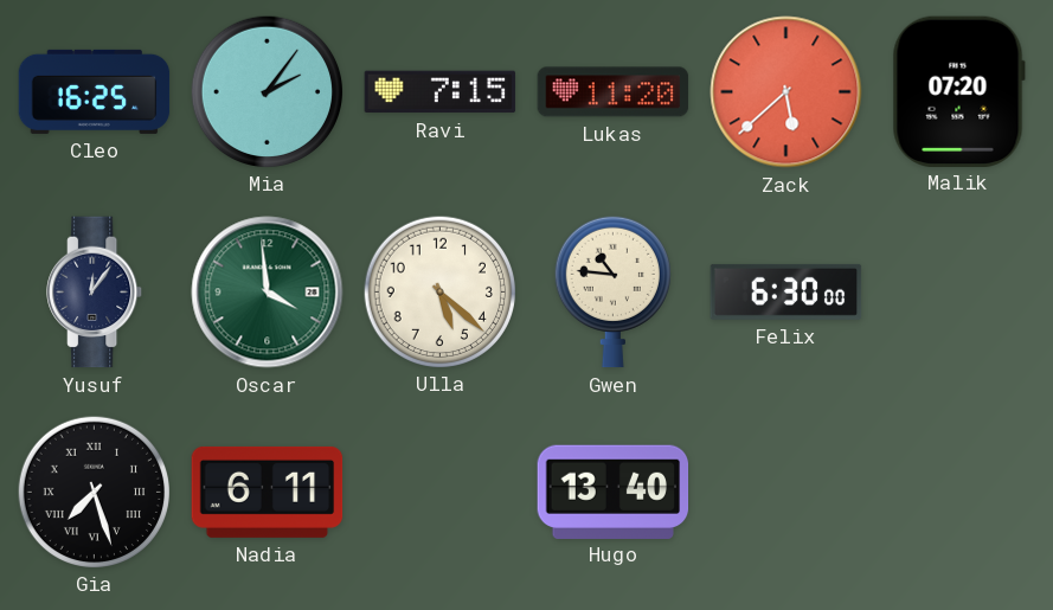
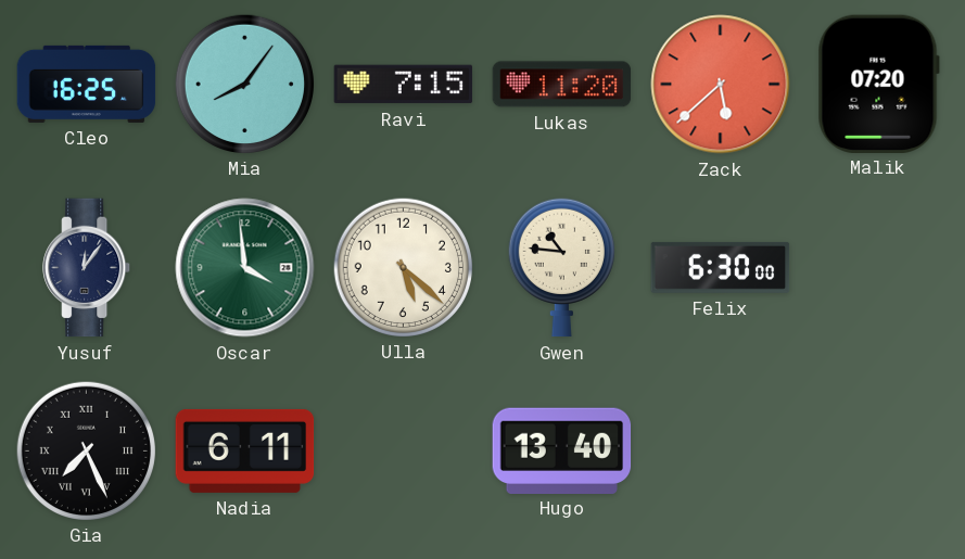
Mia: 2:06 -> 8:06 (244, 84)
Gia: 7:27 -> 7:26 (86, 450)
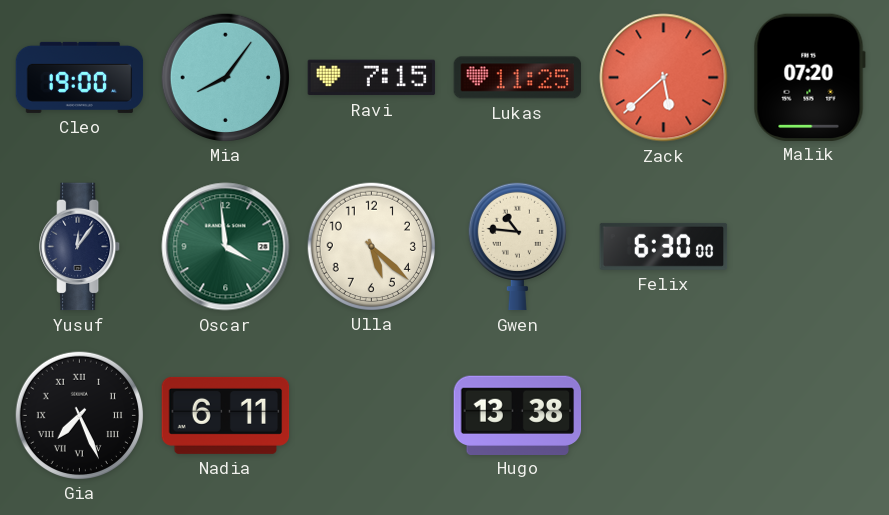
Cleo: 16:25 -> 19:00 (80, 77)
Lukas: 11:20 -> 11:25 (518, 78)
Hugo: 13:40 -> 13:38 (518, 415)
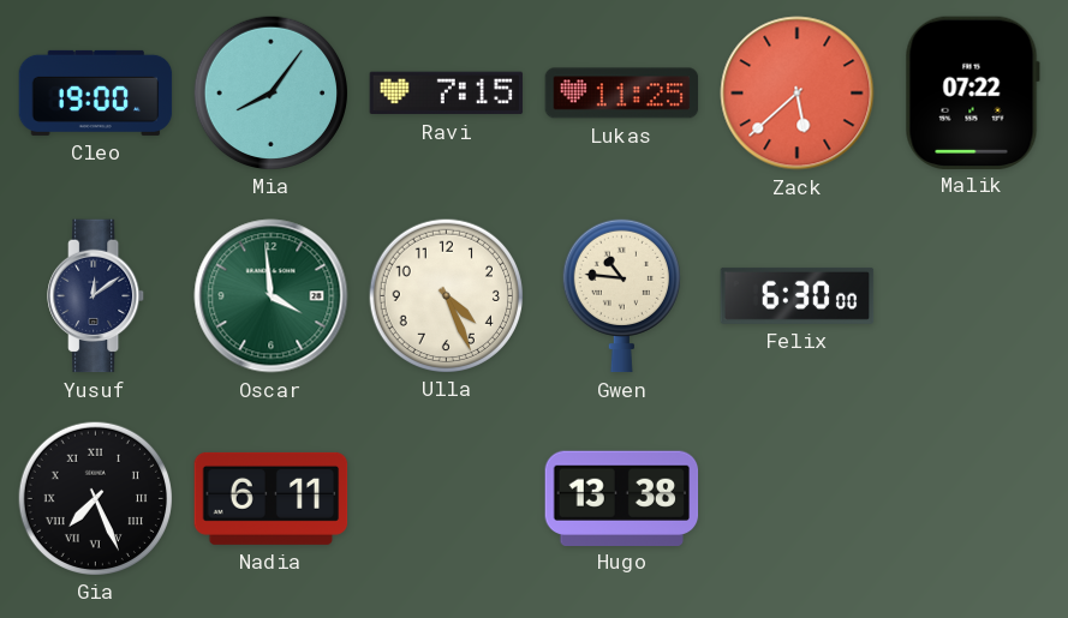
Malik: 07:20 -> 07:22 (972, 92)
Yusuf: 12:06 -> 12:09 (96, 296)
Ulla: 5:22 -> 4:26 (446, 295)
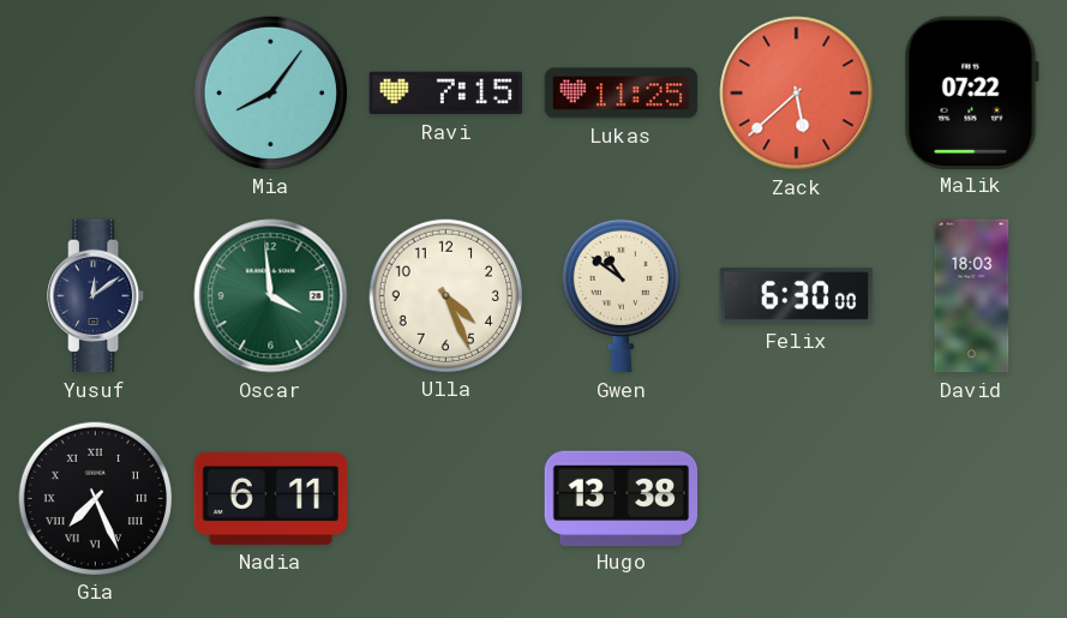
Cleo: 19:00 -> none (96, 92)
Gwen: 10:46 -> 10:51 (621, 295)
David: none -> 18:03 (972, 296)
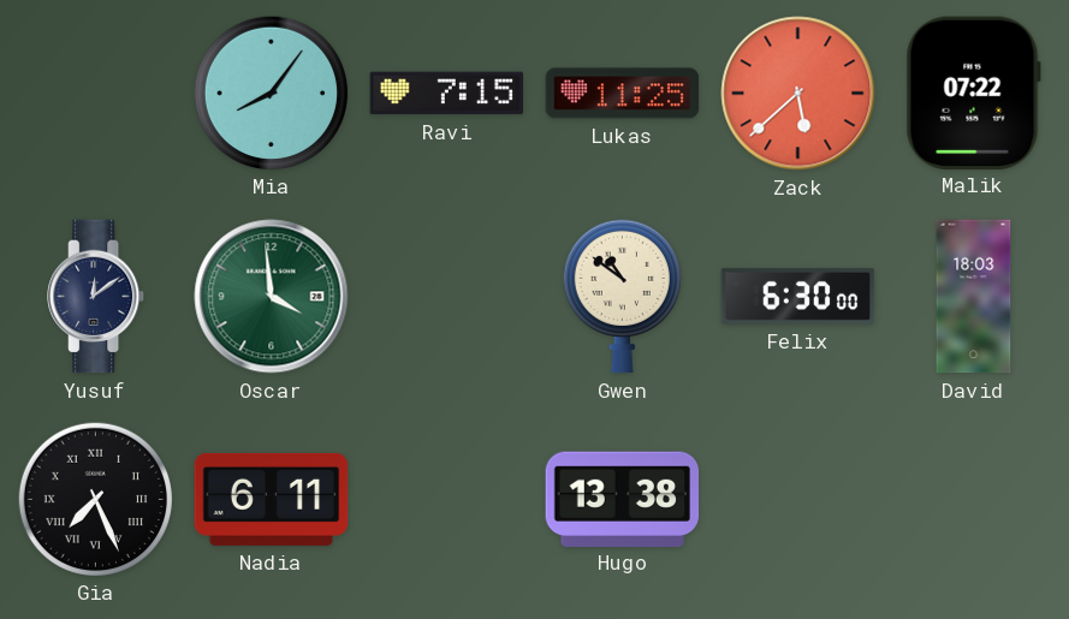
Ulla: 4:26 -> none (445, 295)
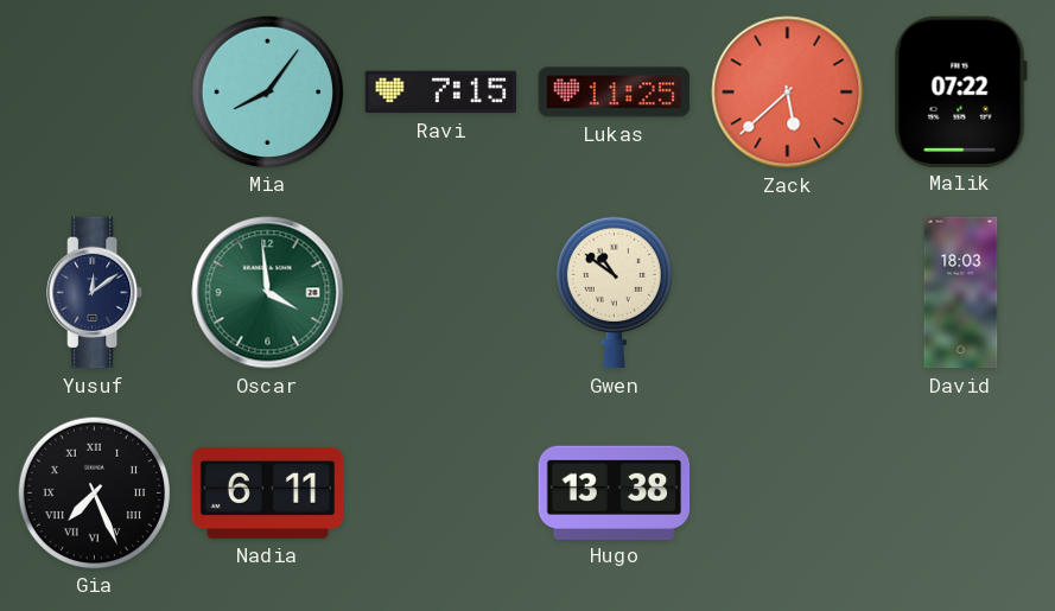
Felix: 6:30 -> none (798, 296)
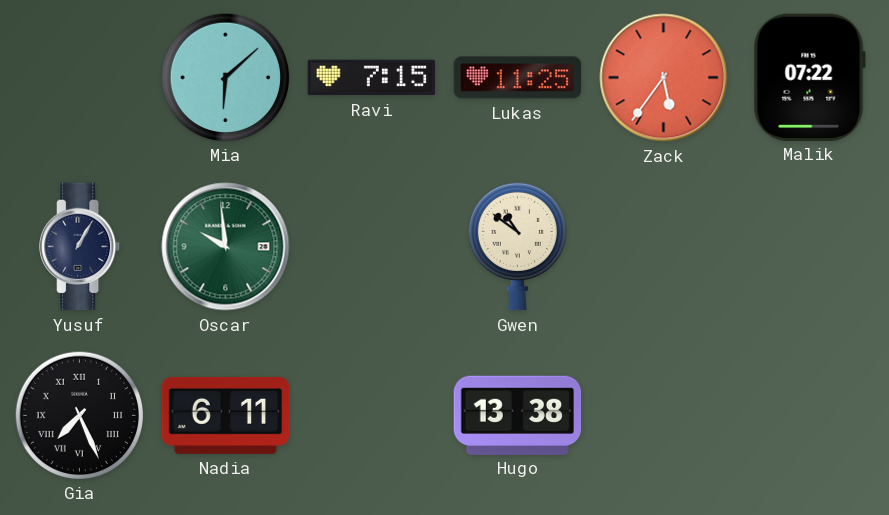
Mia: 8:06 -> 6:08 (225, 77)
Zack: 5:38 -> 5:36 (664, 78)
Yusuf: 12:09 -> 1:05 (80, 247)
Oscar: 3:59 -> 9:59 (226, 247)
David: 18:03 -> none (961, 293)
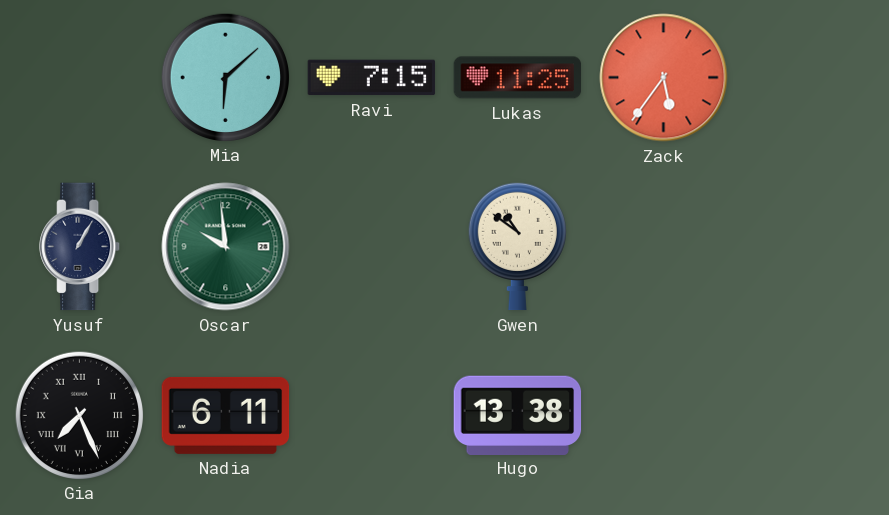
Malik: 07:22 -> none (809, 77)
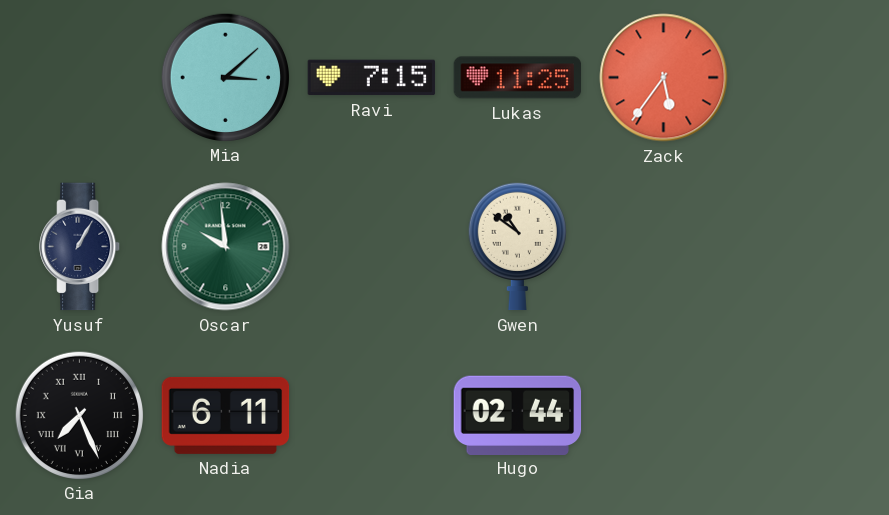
Mia: 6:08 -> 3:08 (225, 77)
Hugo: 13:38 -> 02:44 (518, 415)
